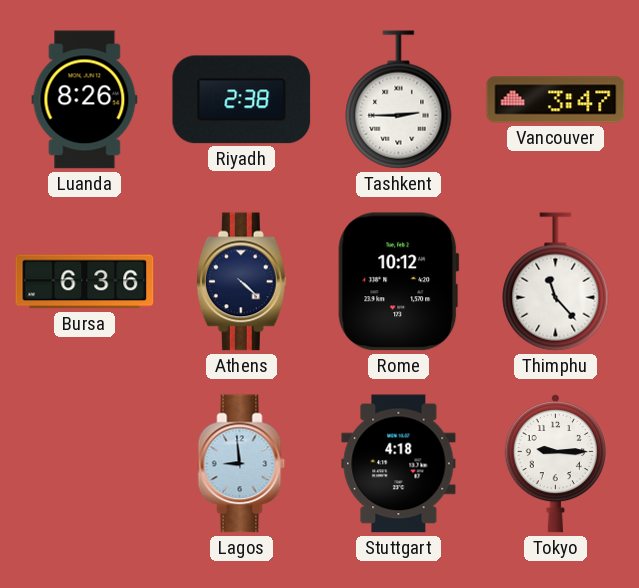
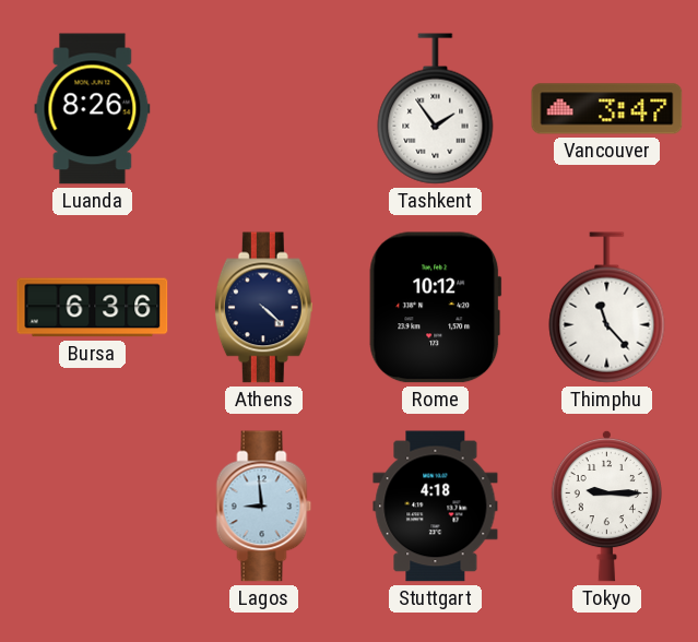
Riyadh: 2:38 -> none (242, 100)
Tashkent: 2:45 -> 1:54 (436, 109)
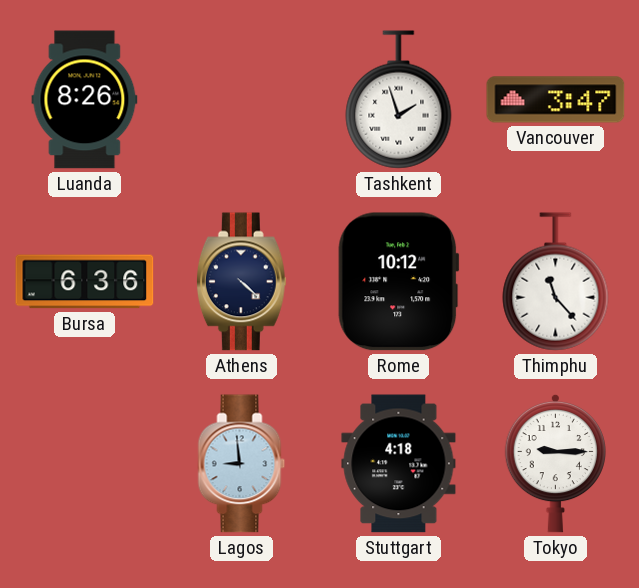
Tashkent: 1:54 -> 1:57 (399, 100)
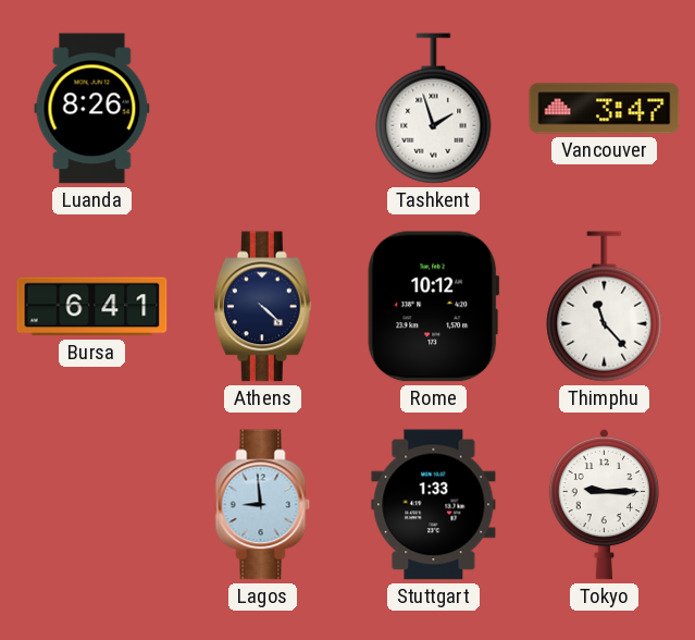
Bursa: 6:36 -> 6:41 (92, 307)
Stuttgart: 4:18 -> 1:33 (434, 505)
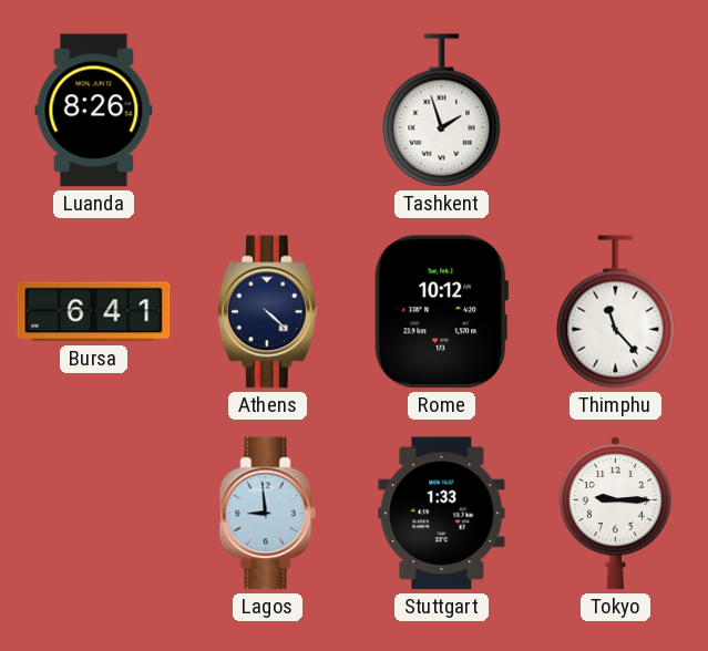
Vancouver: 3:47 -> none (605, 109)
